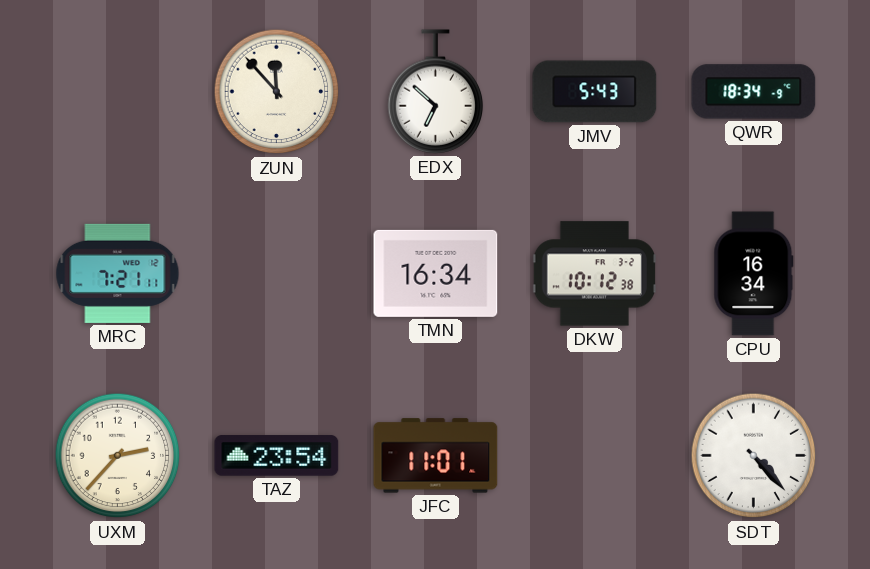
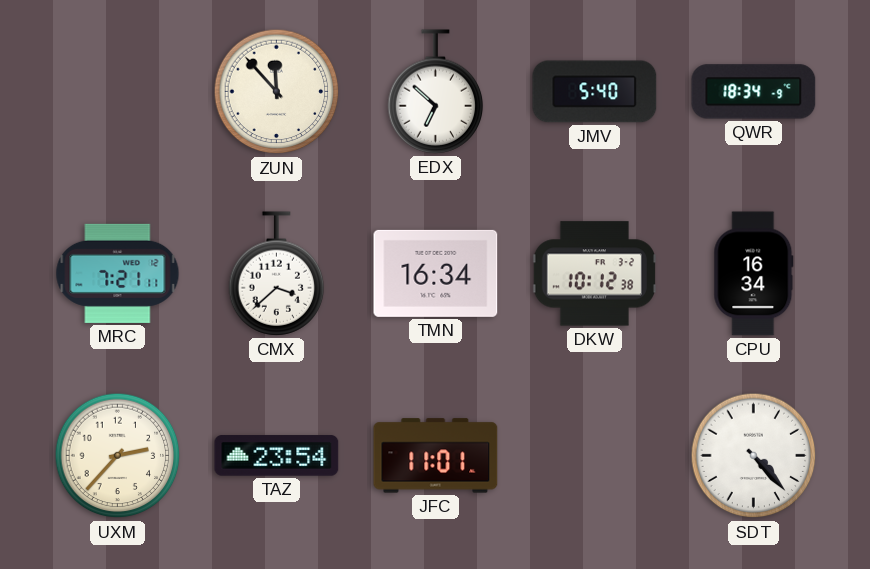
JMV: 5:43 -> 5:40 (595, 92)
CMX: none -> 3:38 (277, 274)
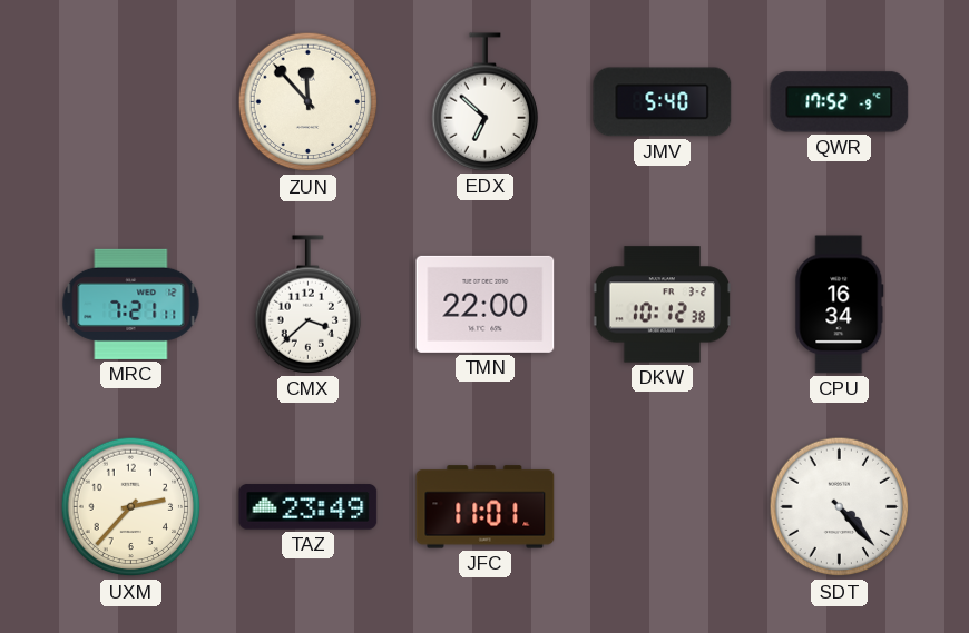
QWR: 18:34 -> 17:52 (840, 102)
TMN: 16:34 -> 22:00 (486, 304)
TAZ: 23:54 -> 23:49 (309, 507)
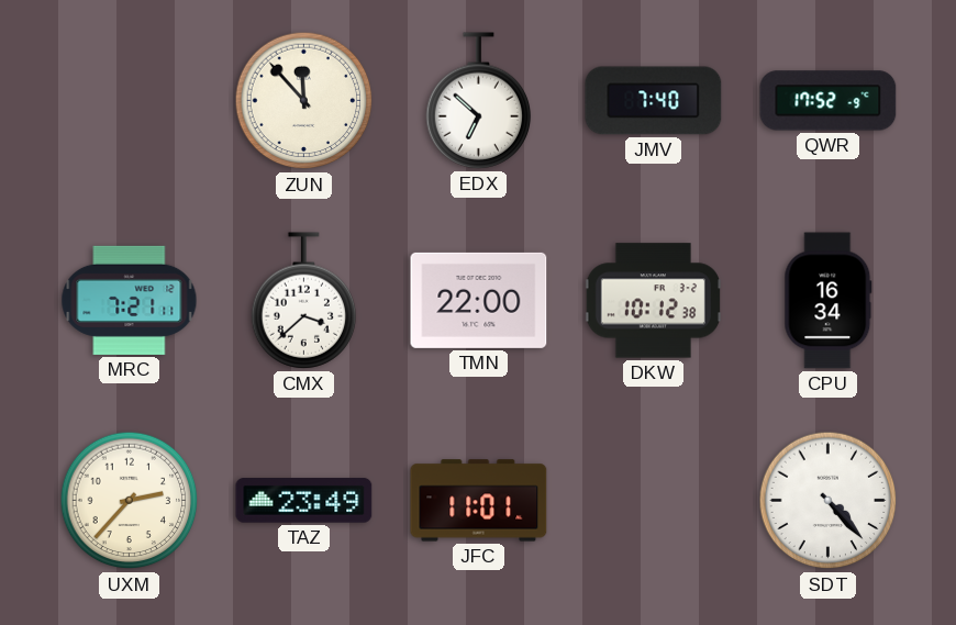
JMV: 5:40 -> 7:40 (654, 101)
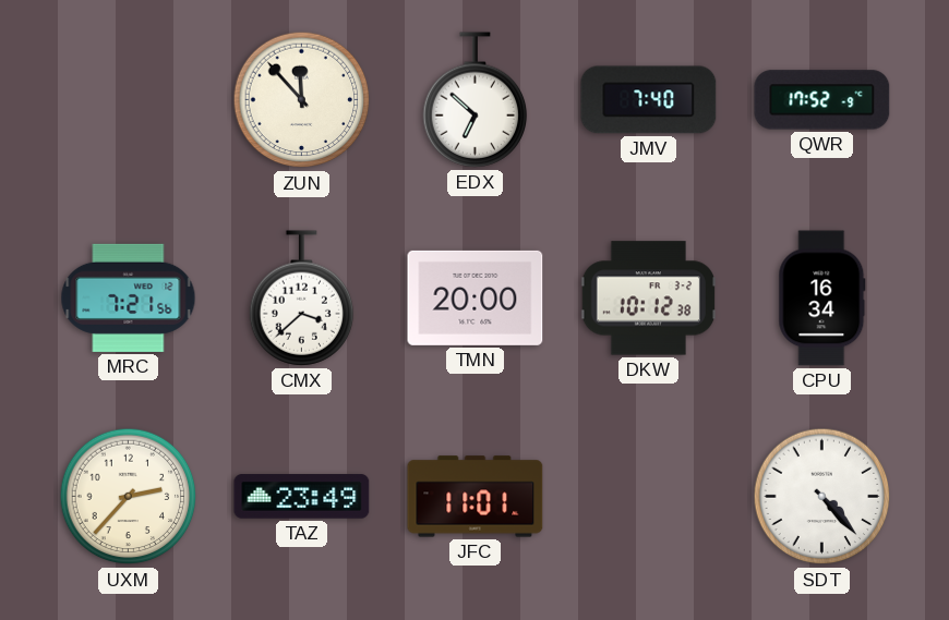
MRC: 7:21:11 -> 7:21:56 (129, 297)
TMN: 22:00 -> 20:00 (476, 297)
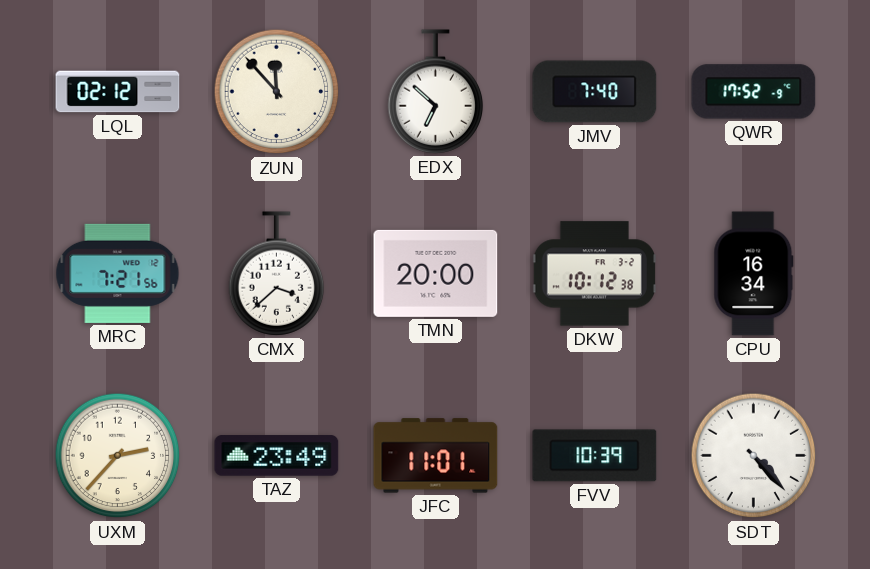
LQL: none -> 02:12 (118, 92)
FVV: none -> 10:39 (595, 456)
